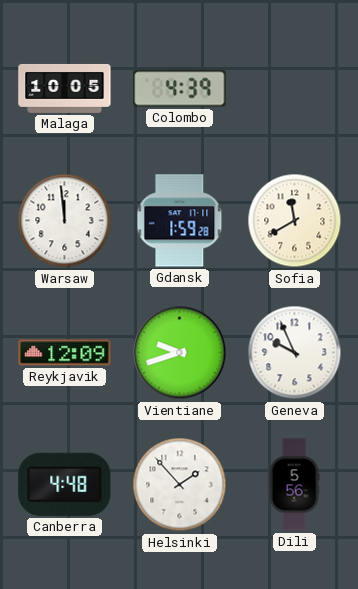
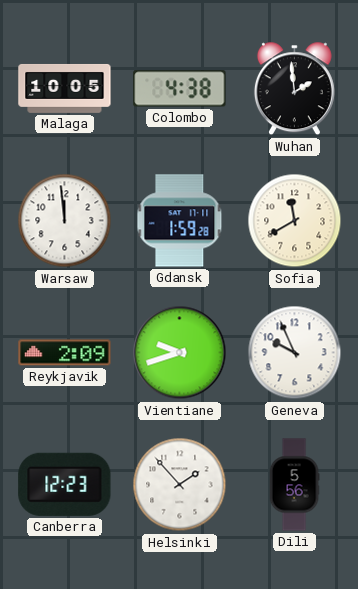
Colombo: 4:39 -> 4:38 (180, 89)
Wuhan: none -> 1:59 (294, 89)
Reykjavik: 12:09 -> 2:09 (65, 353)
Canberra: 4:48 -> 12:23 (65, 484)
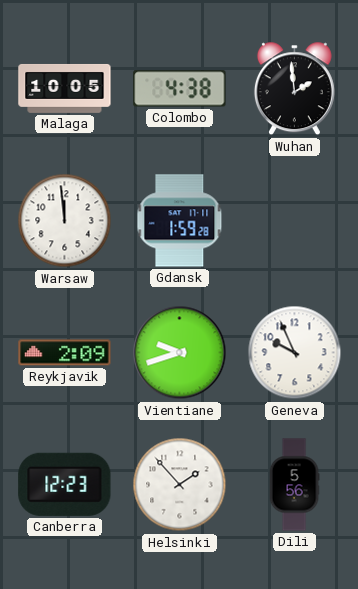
Sofia: 11:40 -> none (295, 221)
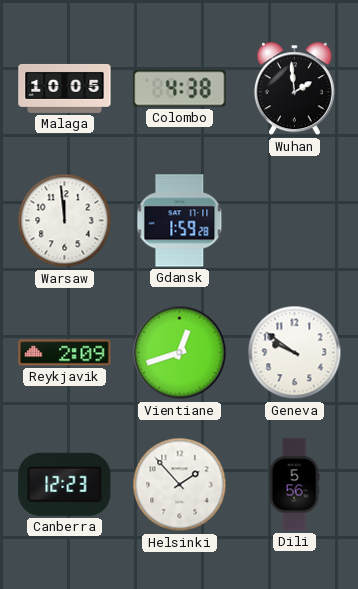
Vientiane: 9:42 -> 12:42 (180, 353)
Geneva: 9:56 -> 9:51 (295, 353)
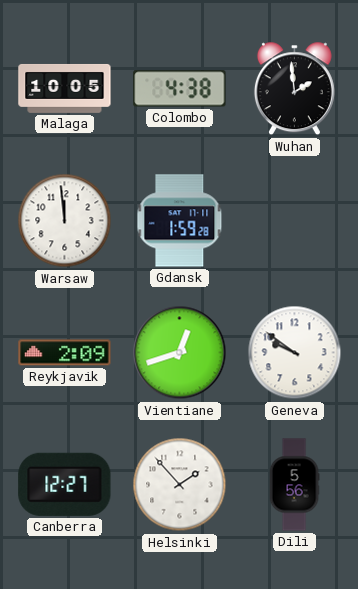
Canberra: 12:23 -> 12:27 (65, 484)
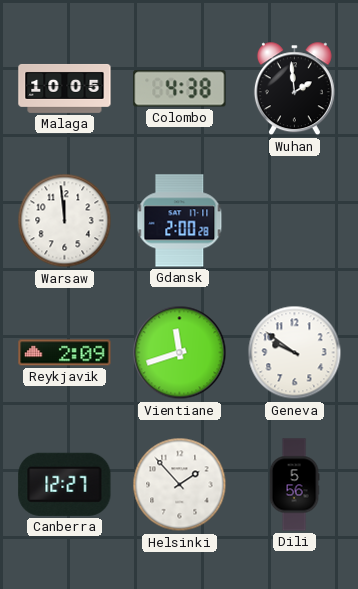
Gdansk: 1:59 -> 2:00 (180, 221)
Vientiane: 12:42 -> 11:42 (180, 353)
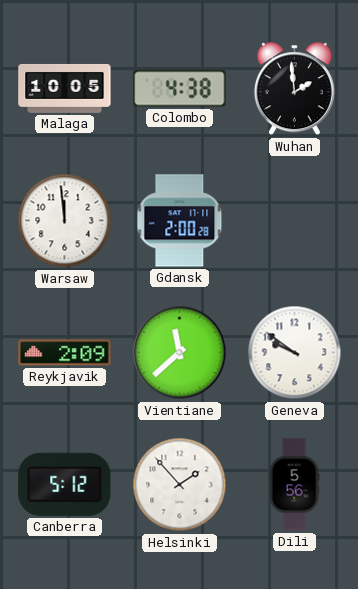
Vientiane: 11:42 -> 11:38 (180, 353)
Canberra: 12:27 -> 5:12 (65, 484)
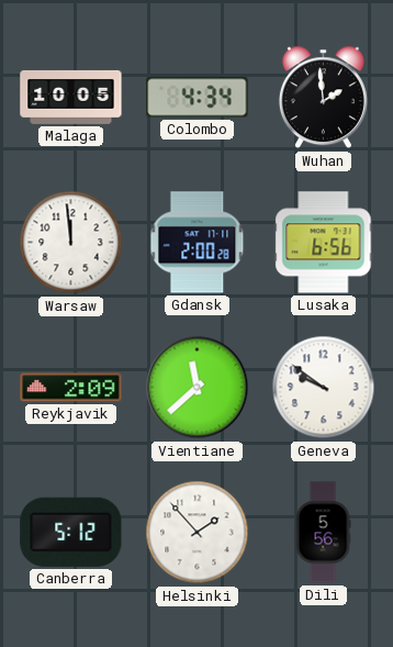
Colombo: 4:38 -> 4:34 (198, 98)
Lusaka: none -> 6:56 (324, 243)
